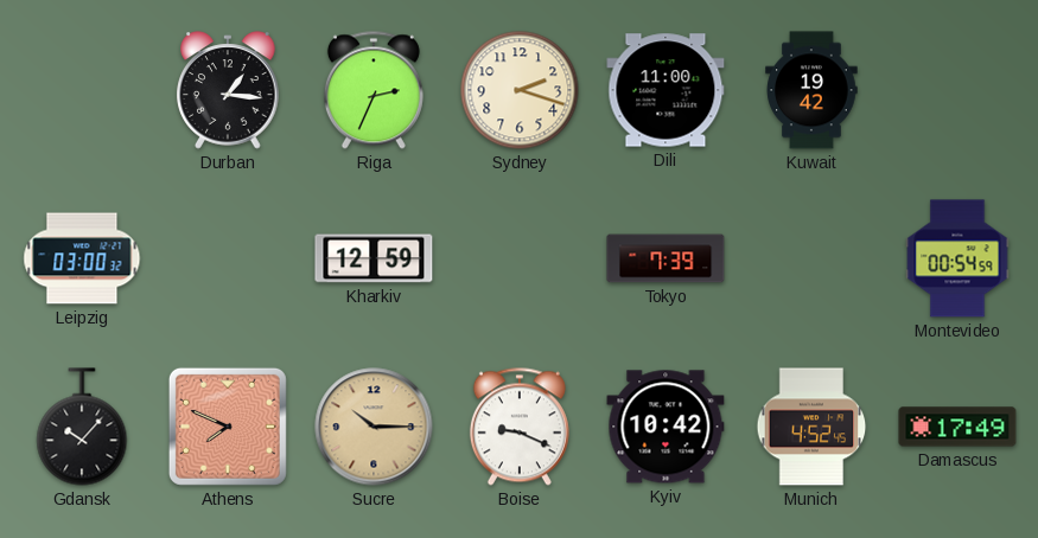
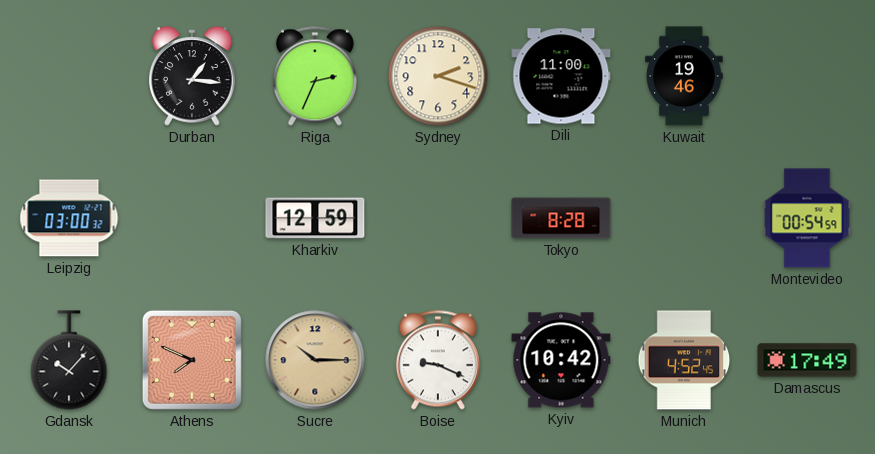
Kuwait: 19:42 -> 19:46 (684, 76)
Tokyo: 7:39 -> 8:28 (561, 218)
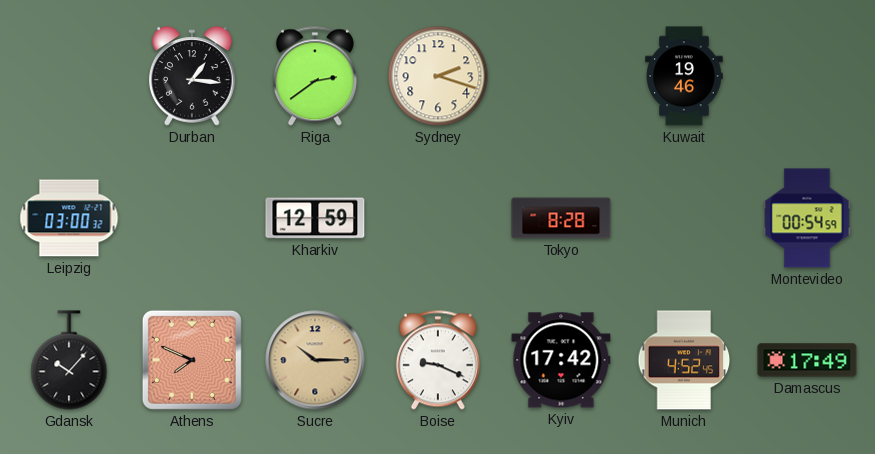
Riga: 2:34 -> 2:39 (315, 76)
Dili: 11:00 -> none (561, 76)
Kyiv: 10:42 -> 17:42 (561, 360)
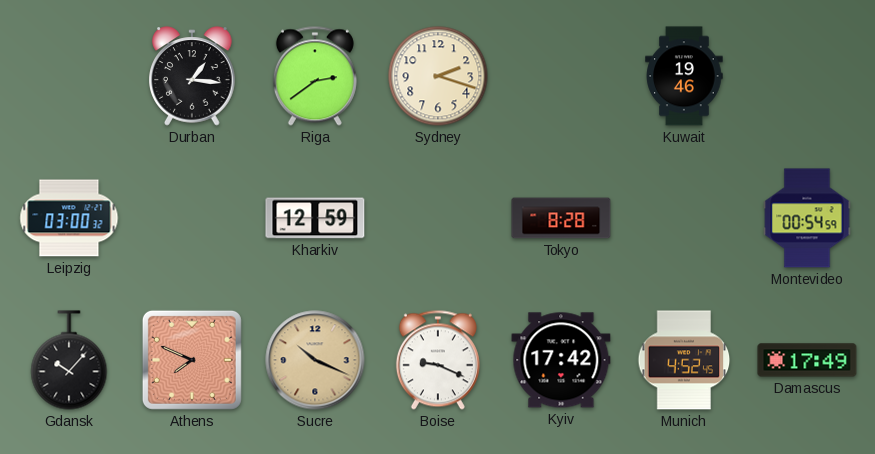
Sucre: 10:15 -> 10:19 (315, 360)
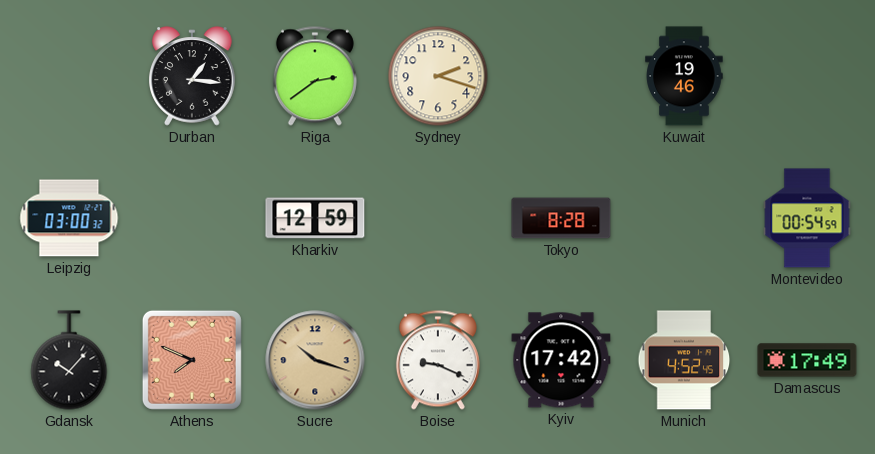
Sucre: 10:19 -> 10:18 (315, 360)
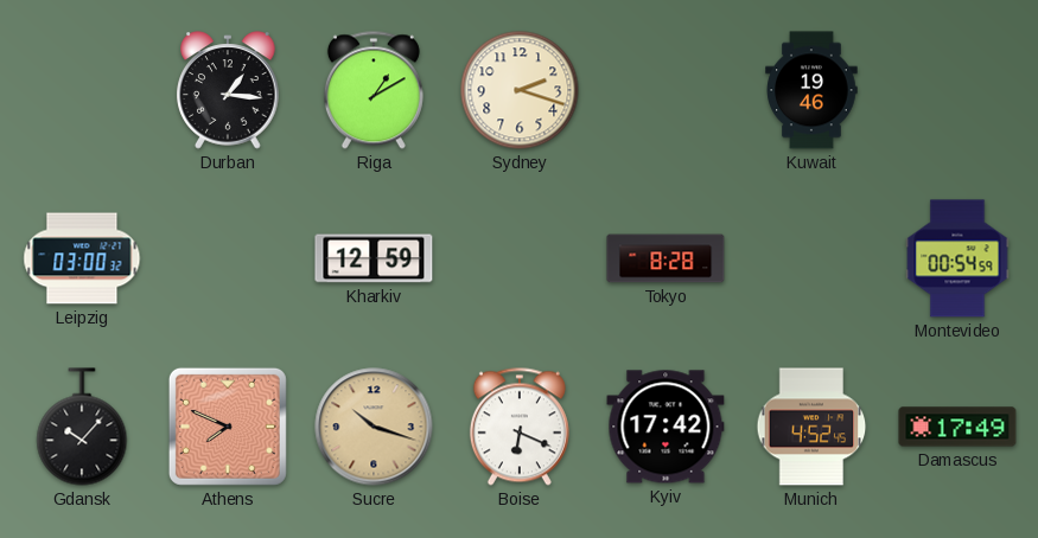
Riga: 2:39 -> 1:10 (374, 90)
Boise: 9:19 -> 6:19 (520, 427)
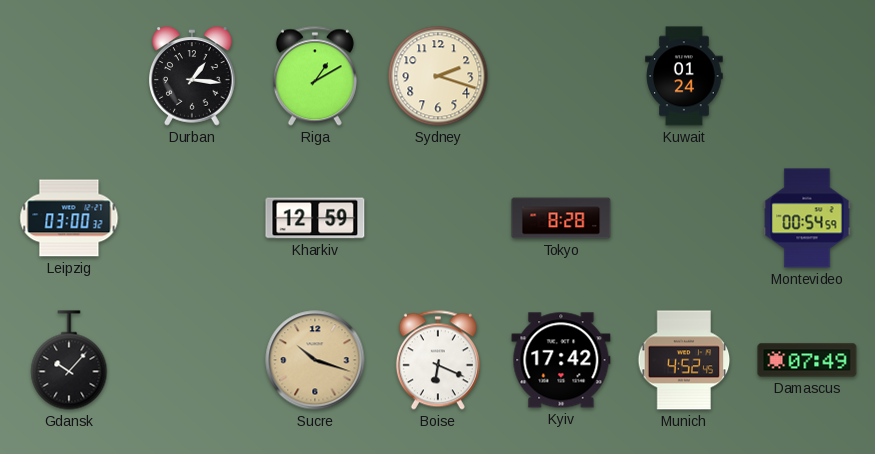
Kuwait: 19:46 -> 01:24 (684, 76)
Athens: 7:49 -> none (228, 427)
Damascus: 17:49 -> 07:49 (807, 360)
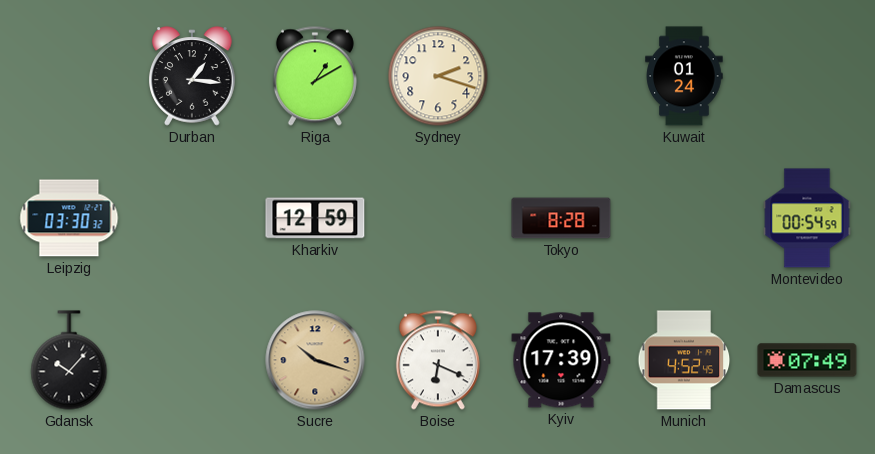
Leipzig: 03:00 -> 03:30 (69, 218)
Kyiv: 17:42 -> 17:39 (561, 360)
